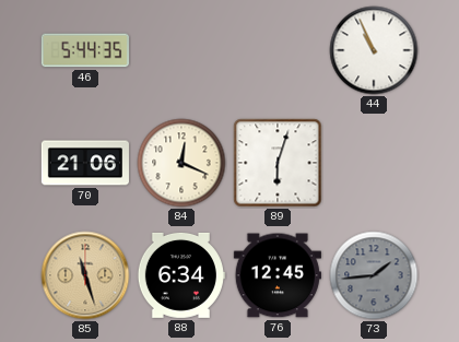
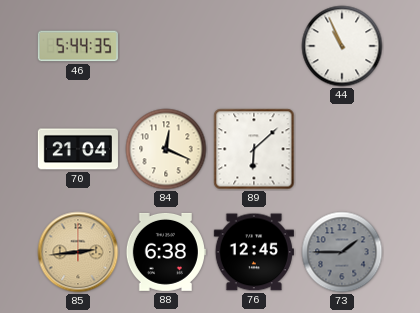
70: 21:06 -> 21:04 (78, 149)
89: 6:03 -> 6:08 (254, 149)
85: 11:27 -> 2:44 (78, 252)
88: 6:34 -> 6:38 (166, 252)
73: 1:44 -> 1:45 (342, 252)
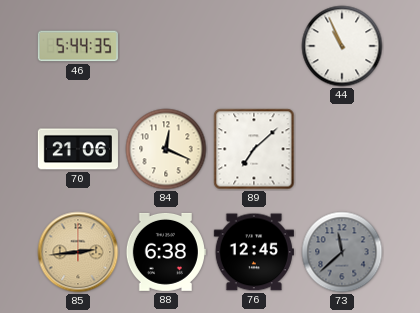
70: 21:04 -> 21:06 (78, 149)
89: 6:08 -> 7:08 (254, 149)
73: 1:45 -> 11:38 (342, 252)
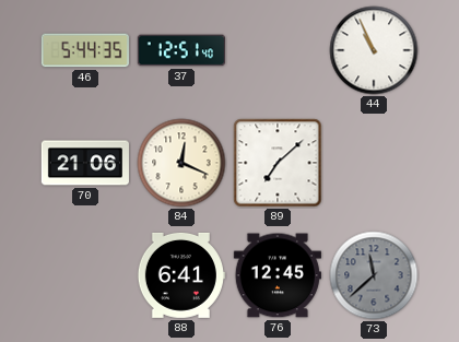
37: none -> 12:51 (181, 50)
85: 2:44 -> none (78, 252)
88: 6:38 -> 6:41 (181, 275)
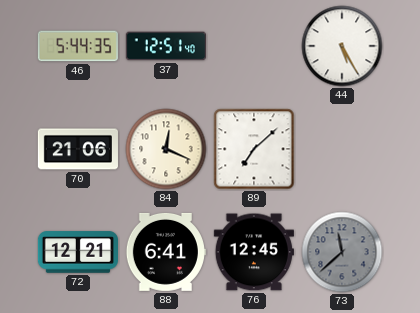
44: 10:56 -> 5:25 (342, 46)
72: none -> 12:21 (77, 252)
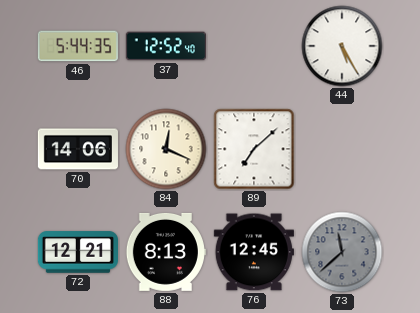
37: 12:51 -> 12:52 (166, 46)
70: 21:06 -> 14:06 (78, 149)
88: 6:41 -> 8:13 (166, 252)
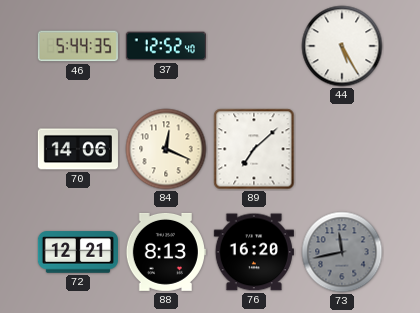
76: 12:45 -> 16:20 (254, 252)
73: 11:38 -> 11:43 (342, 252)
